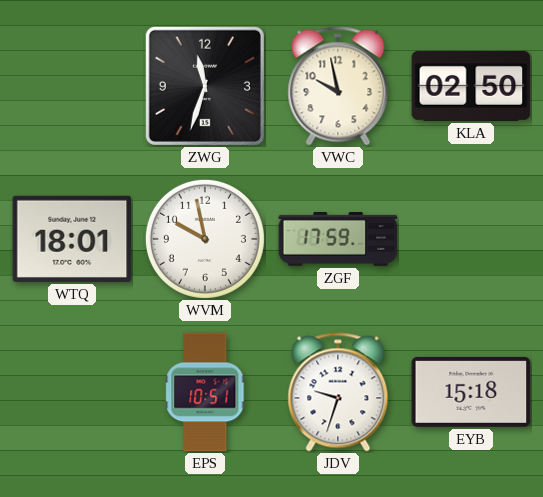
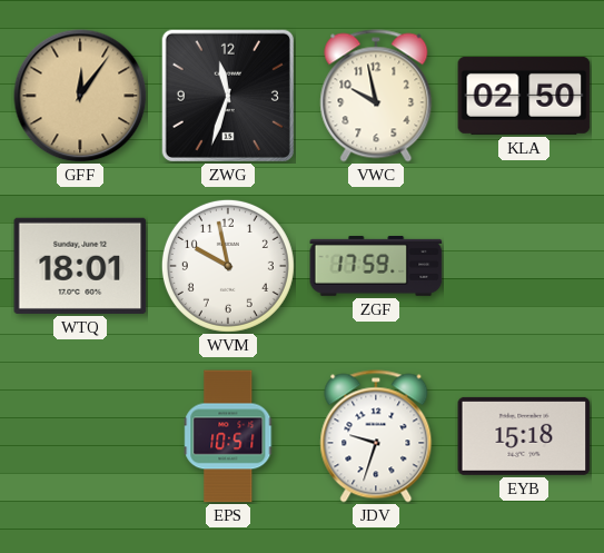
GFF: none -> 12:06 (80, 96)
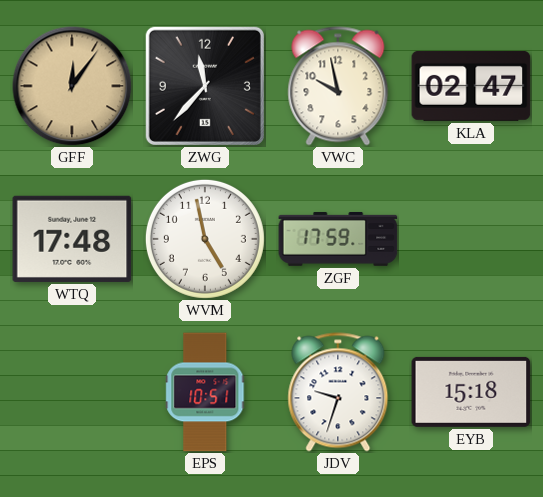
ZWG: 11:33 -> 11:37 (205, 86)
KLA: 02:50 -> 02:47 (471, 86)
WTQ: 18:01 -> 17:48 (72, 239)
WVM: 9:58 -> 4:58 (205, 239)
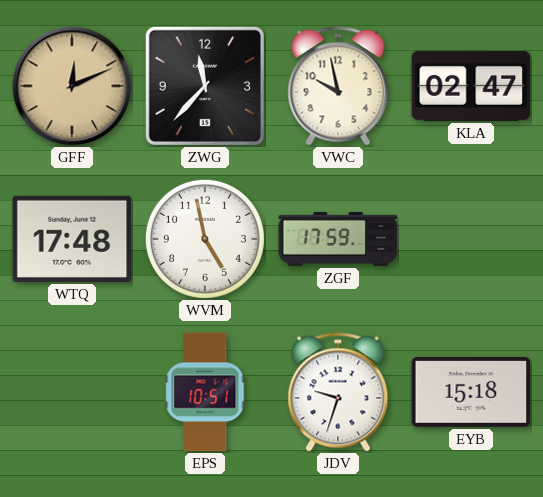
GFF: 12:06 -> 12:11 (72, 86)
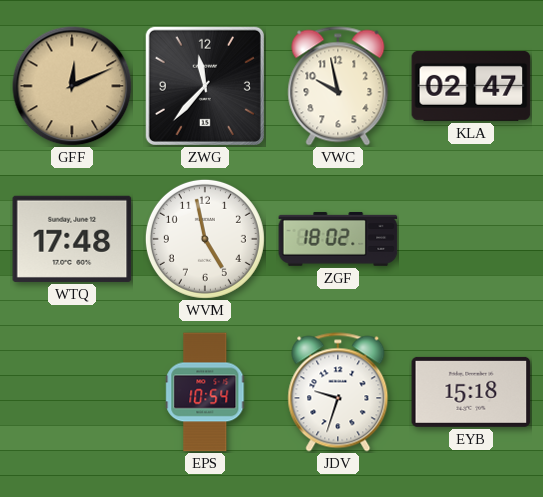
ZGF: 17:59 -> 18:02 (338, 239)
EPS: 10:51 -> 10:54 (206, 392)
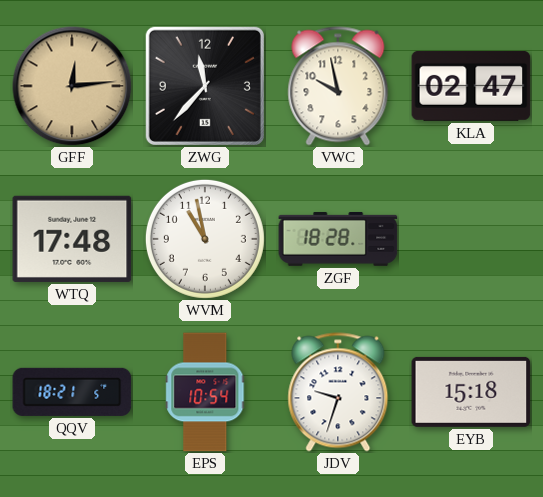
GFF: 12:11 -> 12:14 (72, 86)
WVM: 4:58 -> 10:58 (205, 239)
ZGF: 18:02 -> 18:28 (338, 239)
QQV: none -> 18:21 (72, 392)
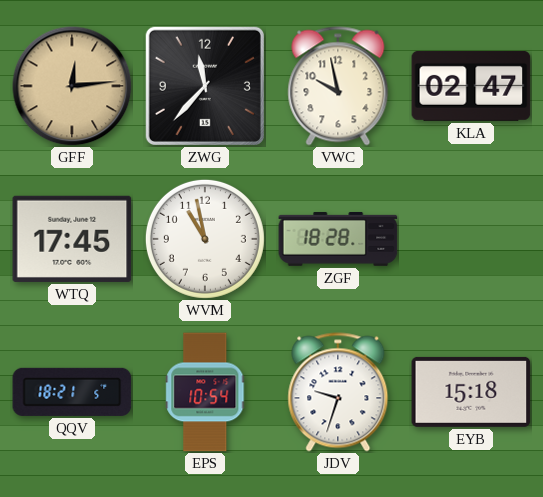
WTQ: 17:48 -> 17:45 (72, 239)
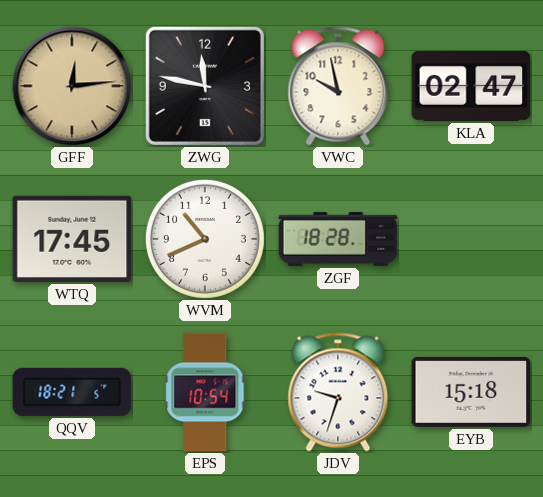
ZWG: 11:37 -> 11:47 (205, 86)
WVM: 10:58 -> 10:41 (205, 239)
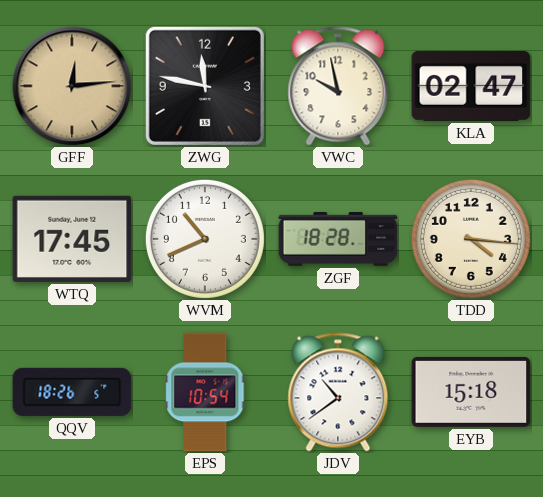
TDD: none -> 4:16 (471, 239)
QQV: 18:21 -> 18:26 (72, 392)
JDV: 9:33 -> 10:39 (338, 392)
